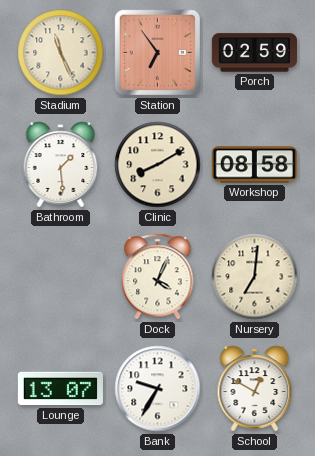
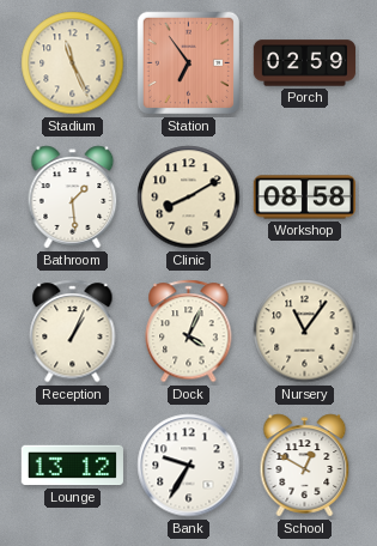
Reception: none -> 1:04 (73, 332)
Nursery: 7:01 -> 11:06 (305, 332)
Lounge: 13:07 -> 13:12 (72, 466)
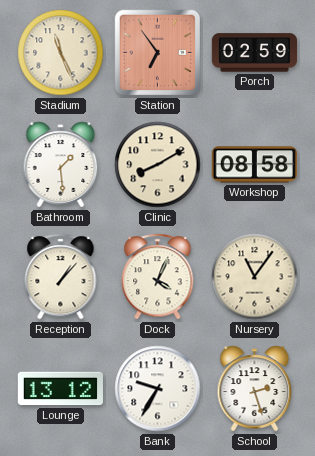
Reception: 1:04 -> 1:07 (61, 277)
School: 12:50 -> 2:27 (255, 389)
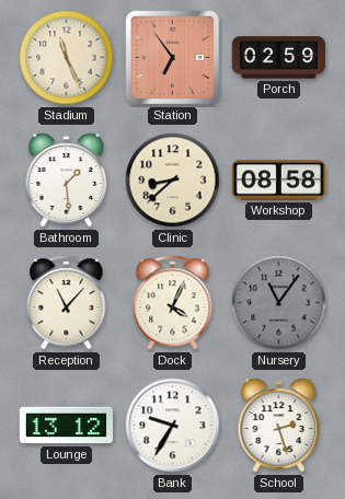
Clinic: 8:10 -> 8:38 (173, 181)
Reception: 1:07 -> 11:07 (67, 303)
Nursery dial: cream -> grey (279, 303)
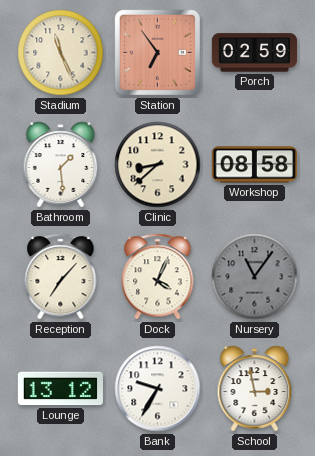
Reception: 11:07 -> 7:07 (61, 277)
School: 2:27 -> 2:58 (255, 389)
